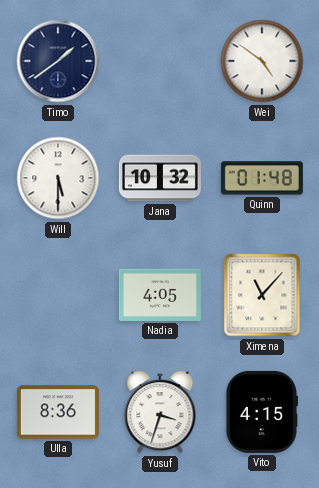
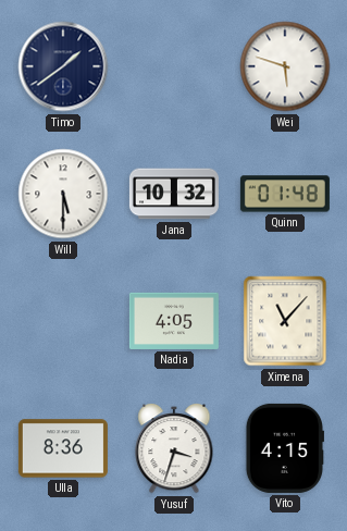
Wei: 4:51 -> 5:48 (285, 66)
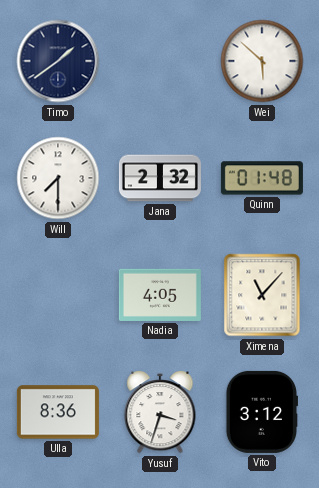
Wei: 5:48 -> 5:52 (262, 61)
Will: 5:30 -> 7:30 (58, 178)
Jana: 10:32 -> 2:32 (160, 178)
Vito: 4:15 -> 3:12 (261, 412)
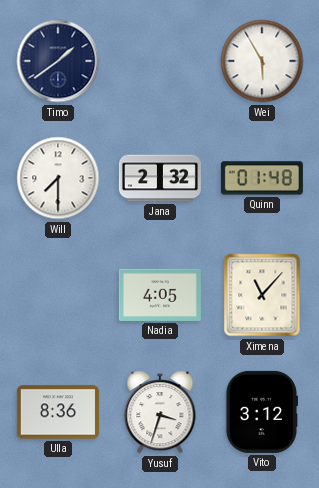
Wei: 5:52 -> 5:55 (262, 61)
